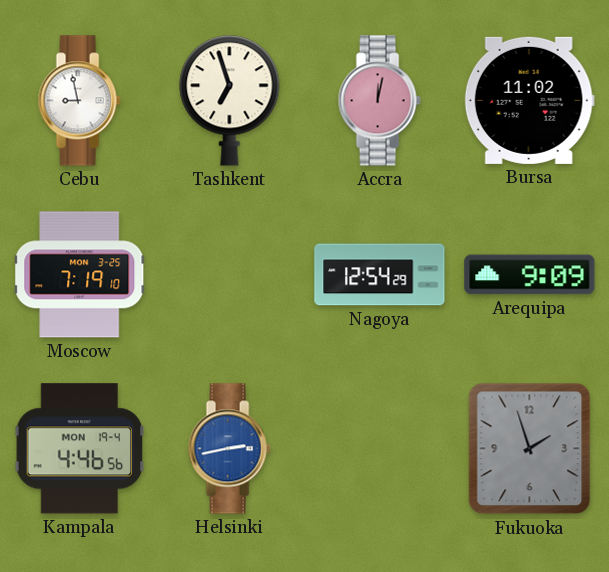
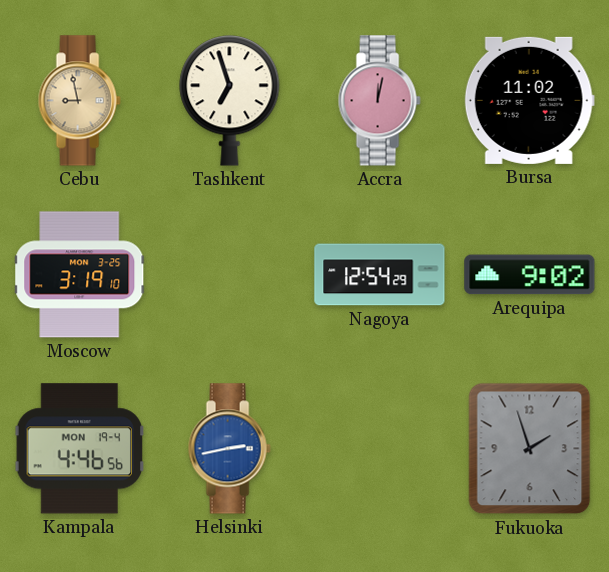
Cebu dial: white -> champagne (79, 101)
Moscow: 7:19 -> 3:19 (80, 275)
Arequipa: 9:09 -> 9:02 (530, 275)
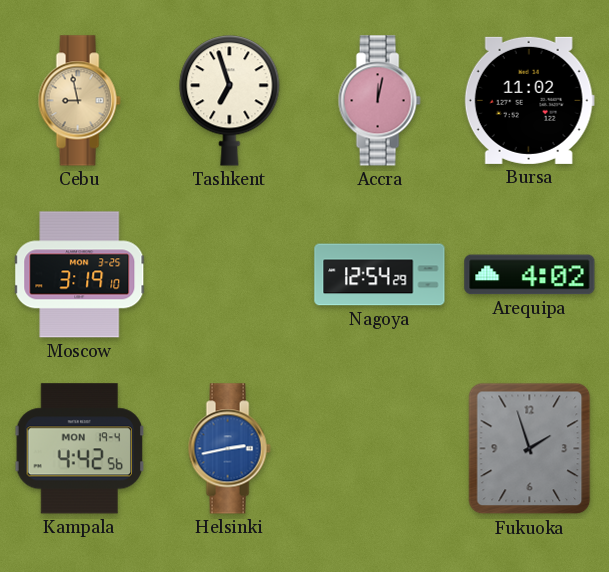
Arequipa: 9:02 -> 4:02 (530, 275)
Kampala: 4:46 -> 4:42 (79, 449)
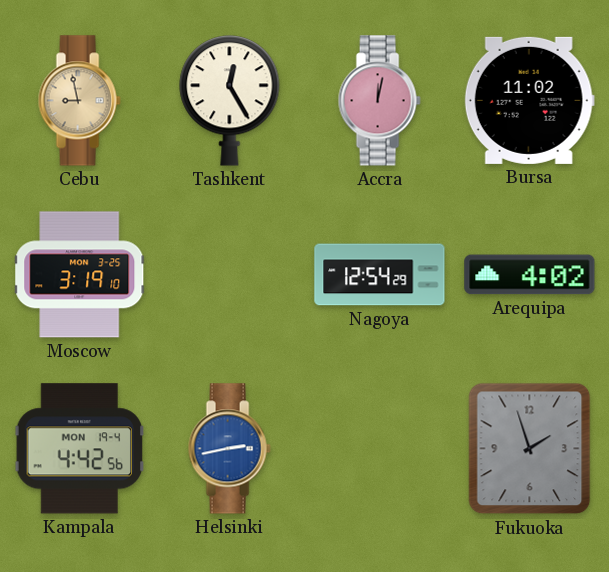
Tashkent: 6:57 -> 12:25 (230, 101)
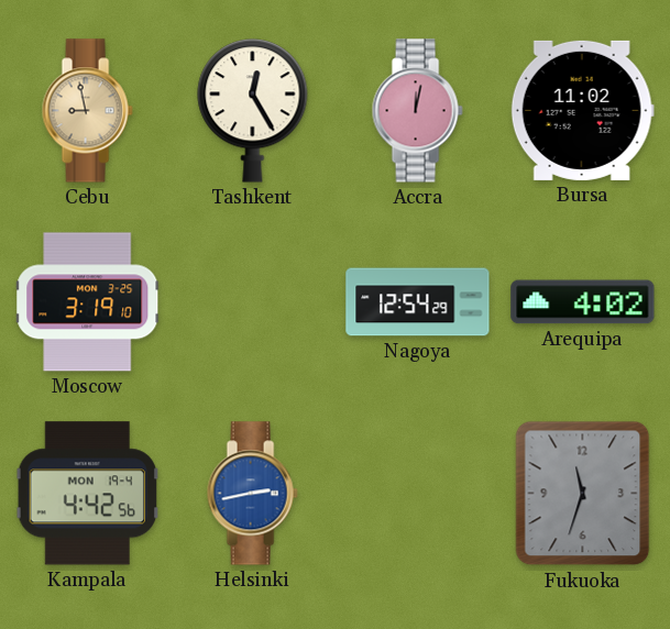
Fukuoka: 1:57 -> 11:33 (583, 494)
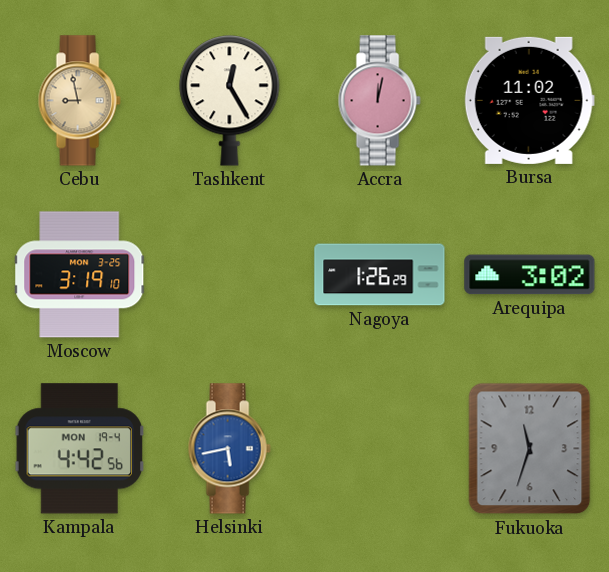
Nagoya: 12:54 -> 1:26 (380, 275)
Arequipa: 4:02 -> 3:02 (530, 275)
Helsinki: 2:43 -> 5:43 (229, 449)
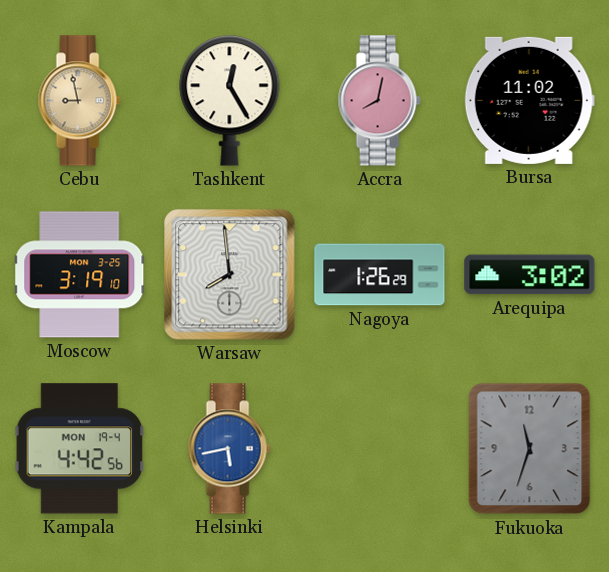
Accra: 12:02 -> 8:02 (379, 101)
Warsaw: none -> 7:59 (230, 275)
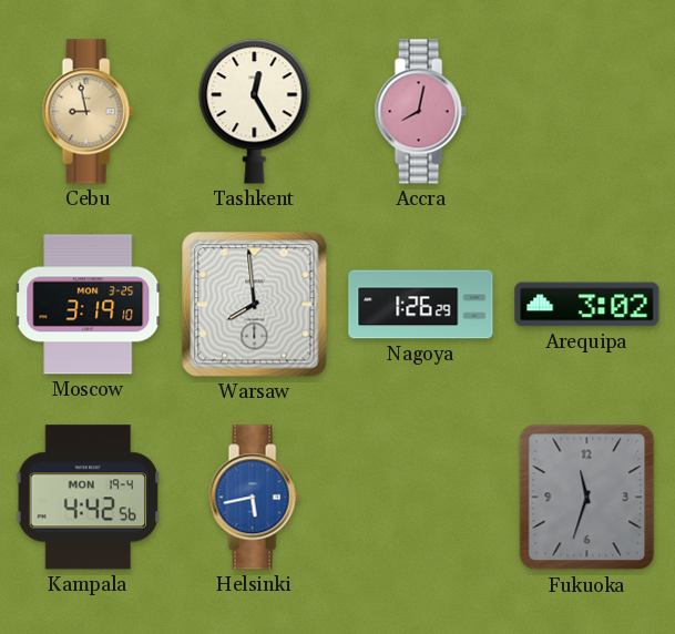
Bursa: 11:02 -> none (529, 100)
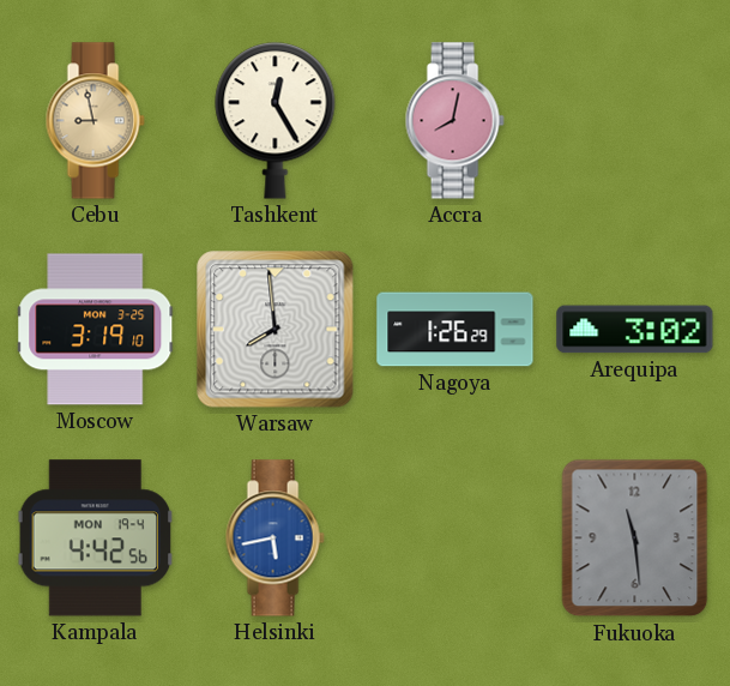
Fukuoka: 11:33 -> 11:29 (635, 538)
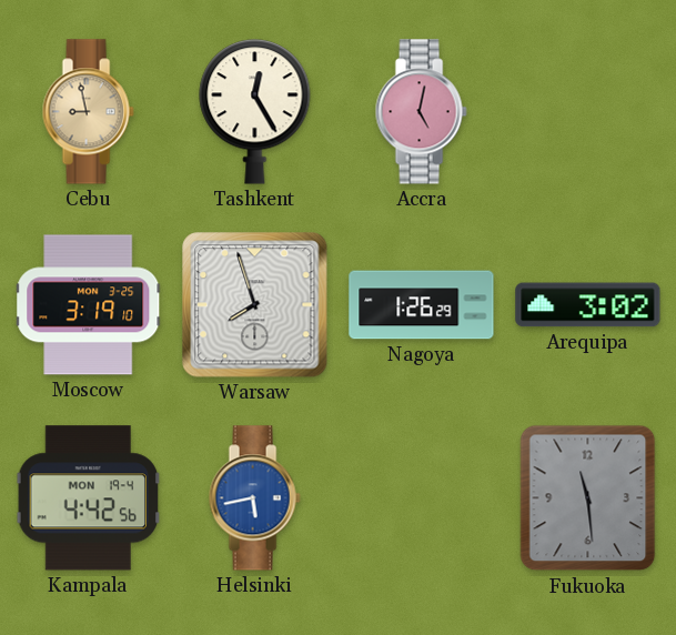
Accra: 8:02 -> 5:02 (421, 112)
Warsaw: 7:59 -> 7:57 (255, 305)
